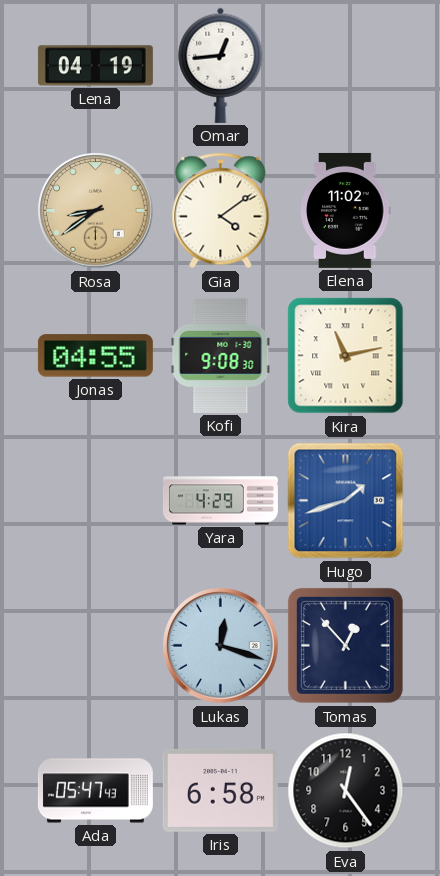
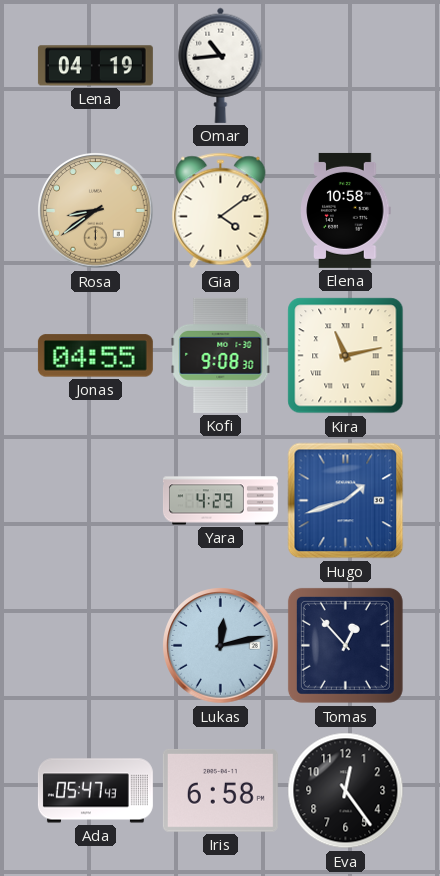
Omar: 12:44 -> 10:44 (221, 65)
Elena: 11:02 -> 10:58 (346, 210)
Lukas: 12:18 -> 12:13 (221, 646)
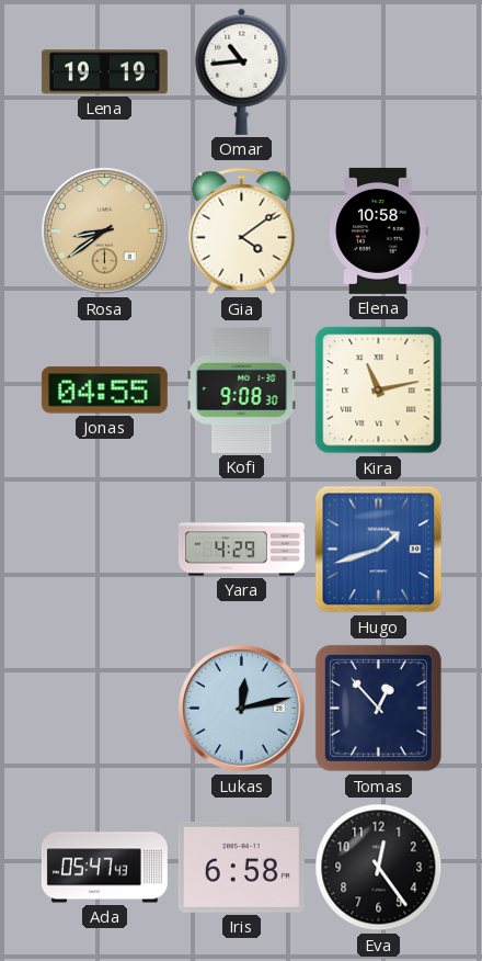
Lena: 04:19 -> 19:19 (104, 72)
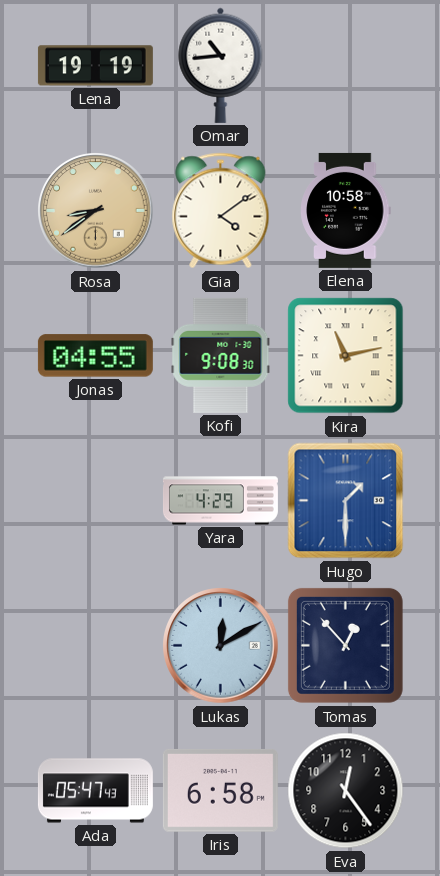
Hugo: 1:42 -> 1:30 (346, 501)
Lukas: 12:13 -> 12:10 (221, 646)
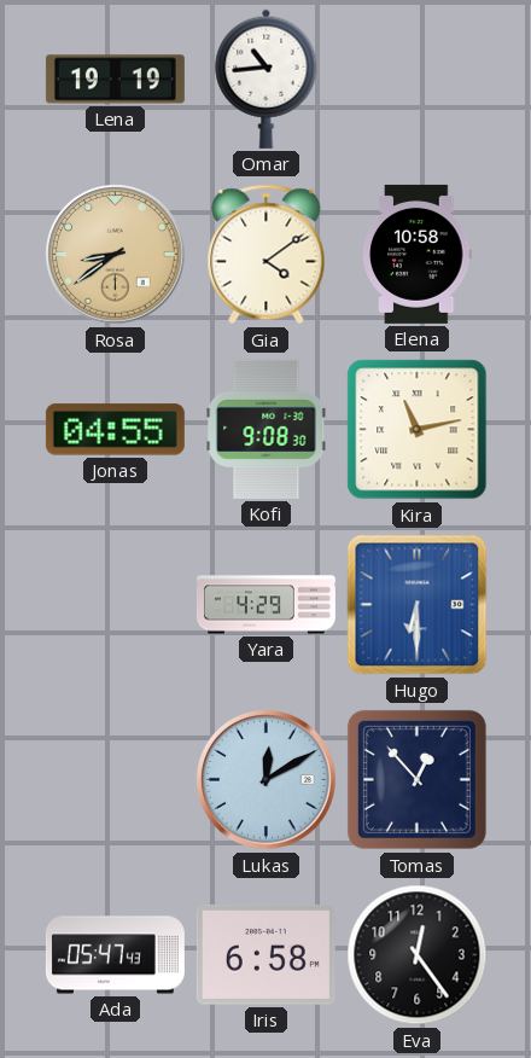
Hugo: 1:30 -> 6:30 (418, 605)
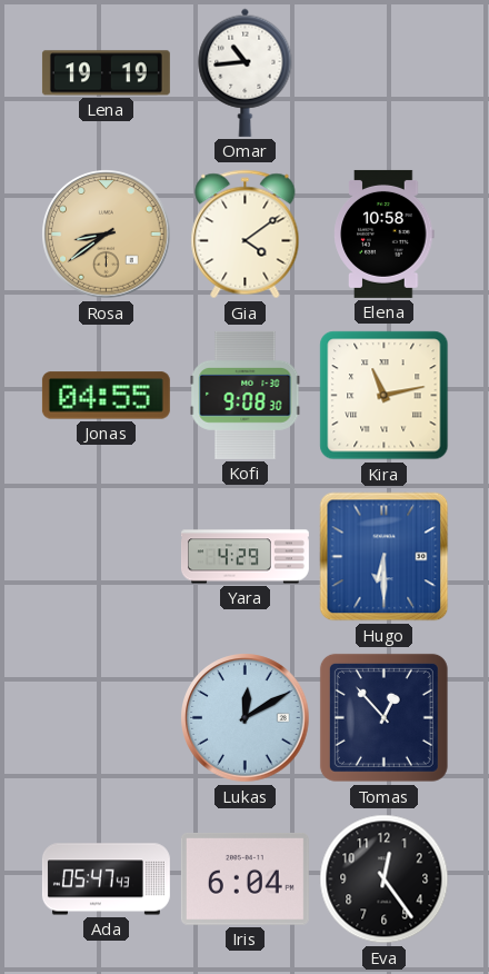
Iris: 6:58 -> 6:04 (244, 878)
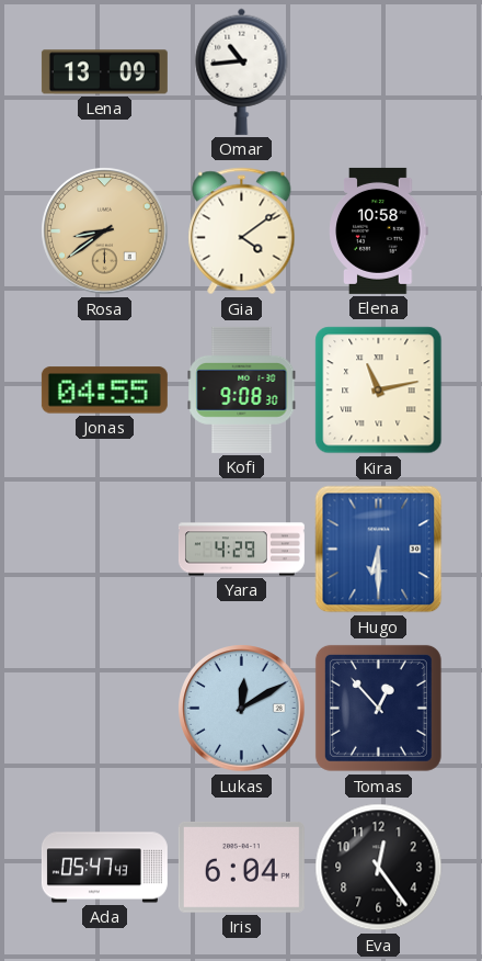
Lena: 19:19 -> 13:09 (104, 72)
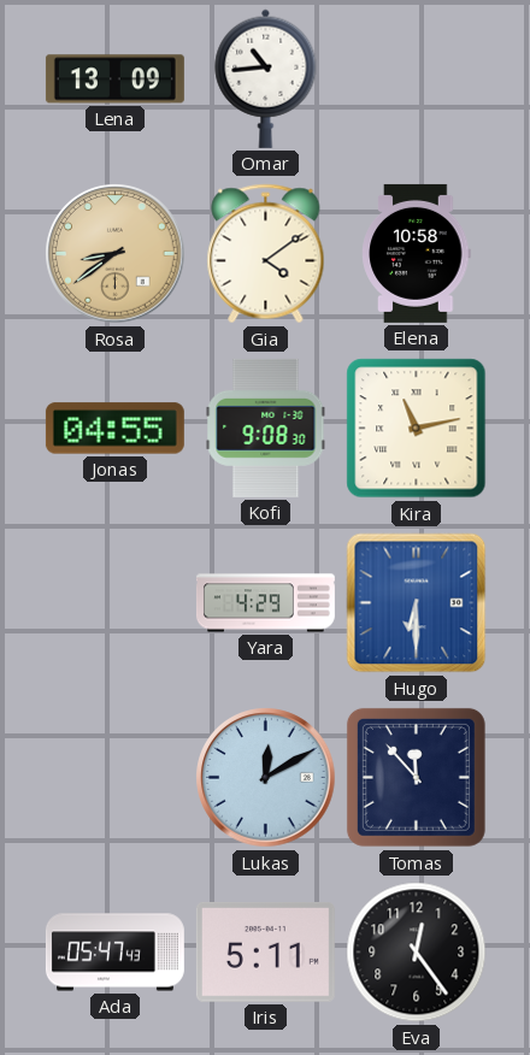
Tomas: 12:53 -> 11:53 (416, 777)
Iris: 6:04 -> 5:11 (265, 951)
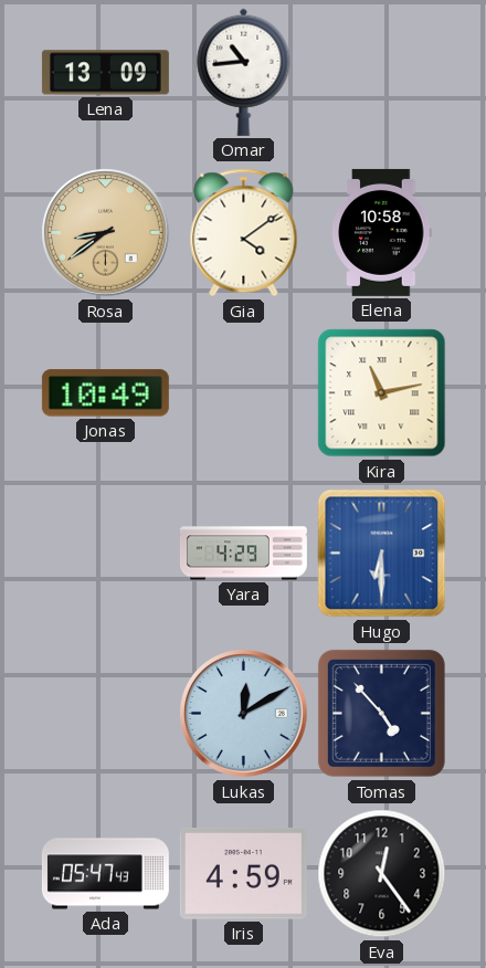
Jonas: 04:55 -> 10:49 (105, 393)
Kofi: 9:08 -> none (266, 428)
Tomas: 11:53 -> 4:53 (381, 713)
Iris: 5:11 -> 4:59 (243, 873)
